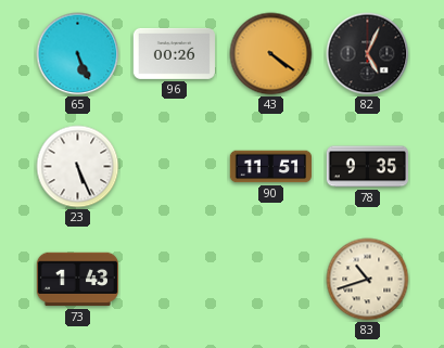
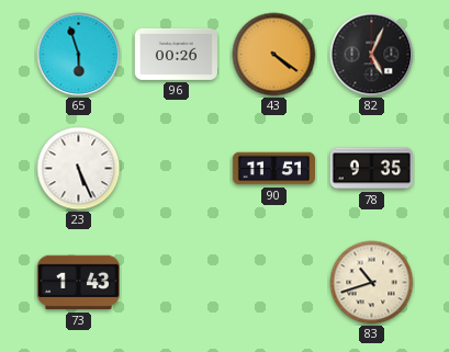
65: 5:26 -> 5:57 (79, 55)
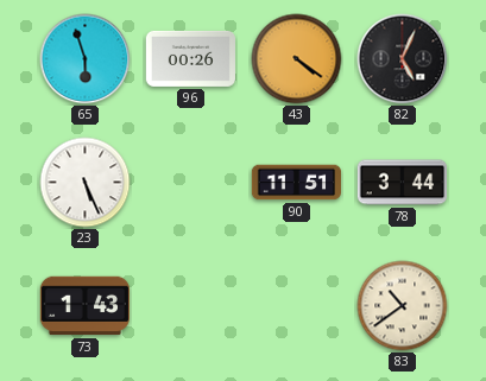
78: 9:35 -> 3:44 (402, 183)
83: 10:42 -> 10:39 (403, 306)
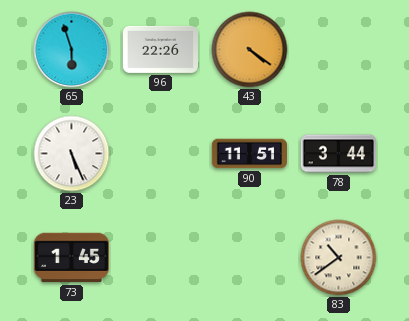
96: 00:26 -> 22:26 (160, 49)
82: 5:04 -> none (403, 59)
73: 1:43 -> 1:45 (71, 258)
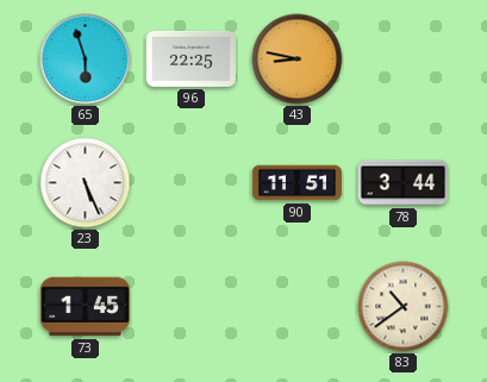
96: 22:26 -> 22:25 (191, 58)
43: 4:21 -> 8:47 (298, 60)
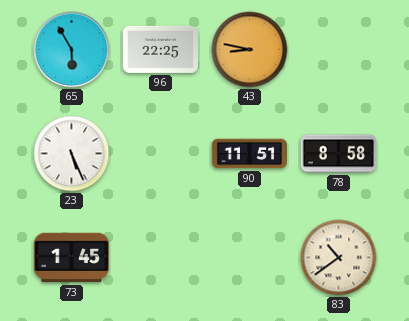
65: 5:57 -> 5:55 (72, 50)
78: 3:44 -> 8:58 (338, 154)
